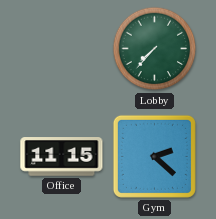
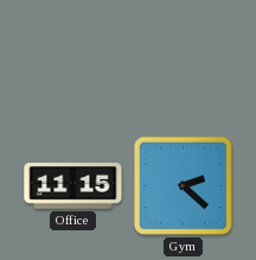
Lobby: 7:37 -> none (155, 49)
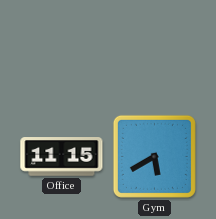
Gym: 2:22 -> 5:40 (154, 156)
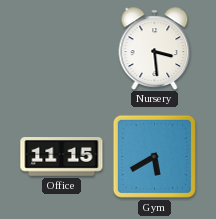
Nursery: none -> 3:29 (155, 48)
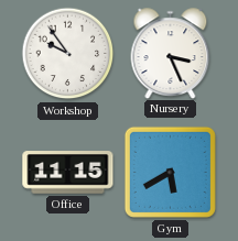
Workshop: none -> 9:54 (68, 54)
Nursery: 3:29 -> 3:26 (171, 53)
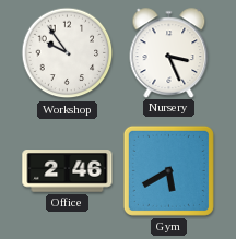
Office: 11:15 -> 2:46 (68, 171)
